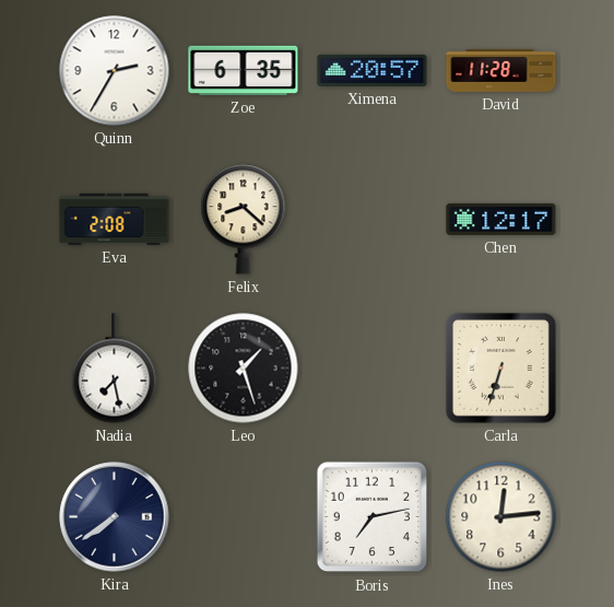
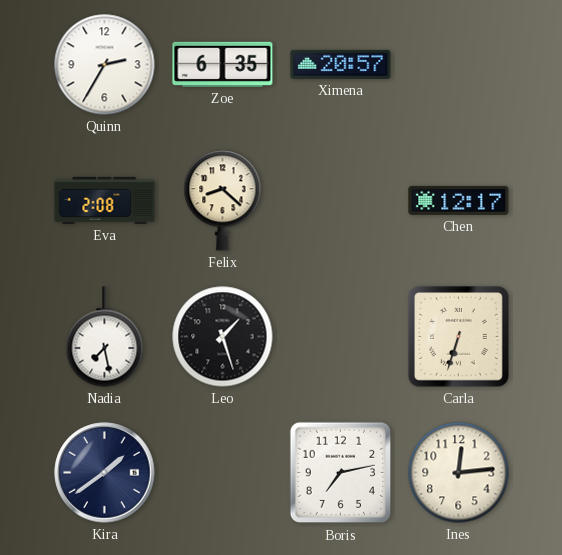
David: 11:28 -> none (501, 70)
Kira: 7:39 -> 1:39 (105, 473)
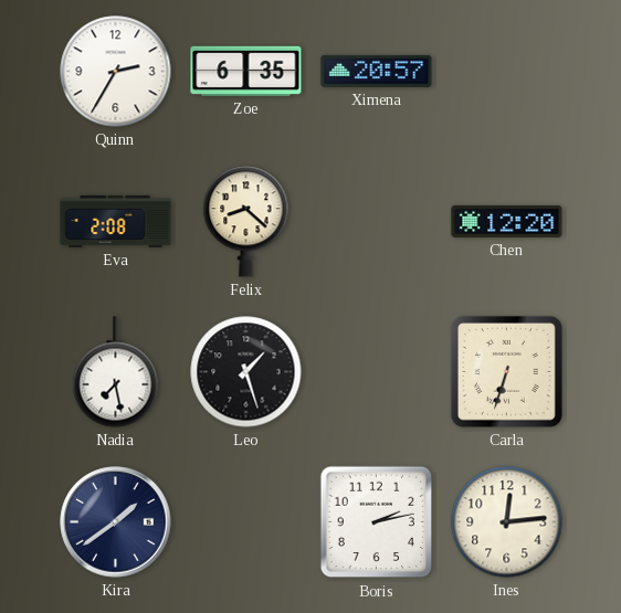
Chen: 12:17 -> 12:20 (507, 221)
Boris: 7:13 -> 2:13 (377, 522)
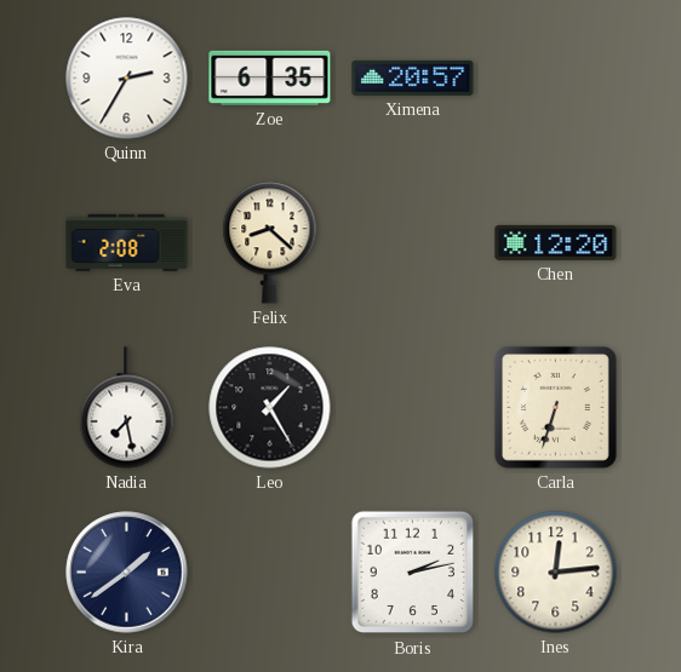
Leo: 1:27 -> 1:25 (270, 408)
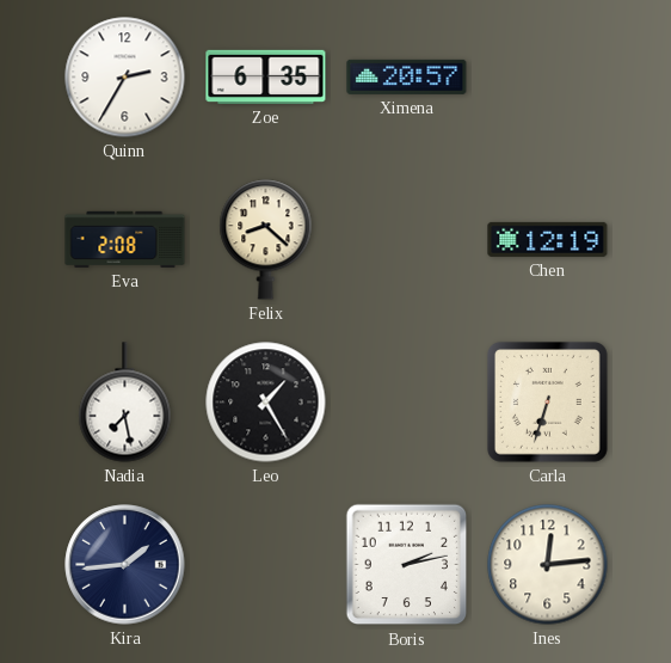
Chen: 12:20 -> 12:19 (548, 239)
Kira: 1:39 -> 1:44 (125, 565)
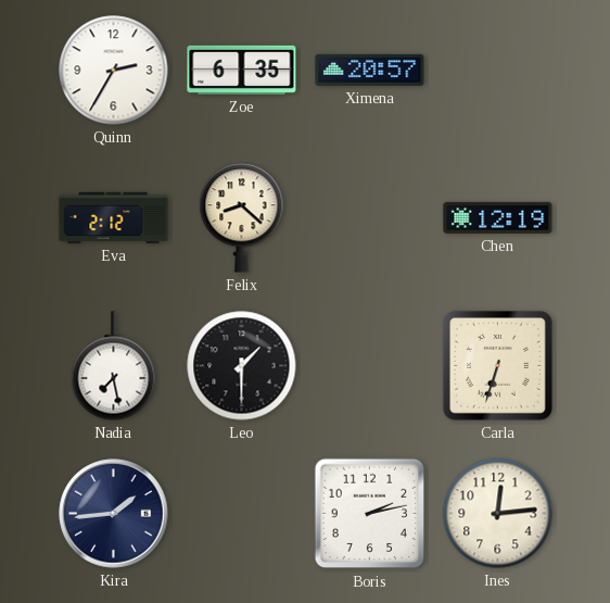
Eva: 2:08 -> 2:12 (114, 217)
Leo: 1:25 -> 1:30 (242, 366)
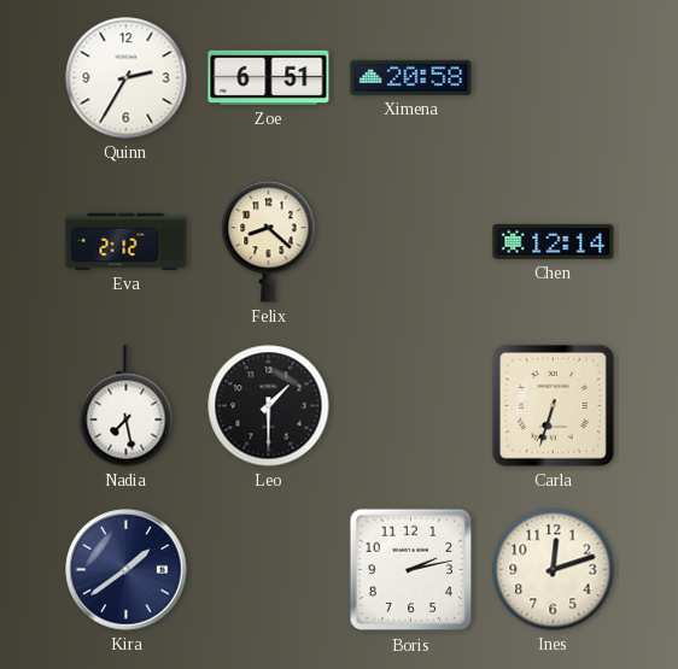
Zoe: 6:35 -> 6:51 (269, 77)
Ximena: 20:57 -> 20:58 (411, 77)
Chen: 12:19 -> 12:14 (554, 241)
Kira: 1:44 -> 1:39 (127, 570)
Ines: 12:14 -> 12:12 (554, 570)
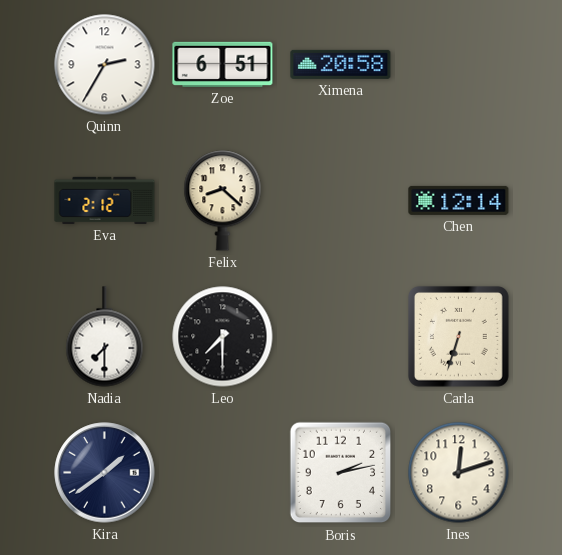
Nadia: 7:28 -> 7:30 (105, 337)
Leo: 1:30 -> 7:30 (223, 337)
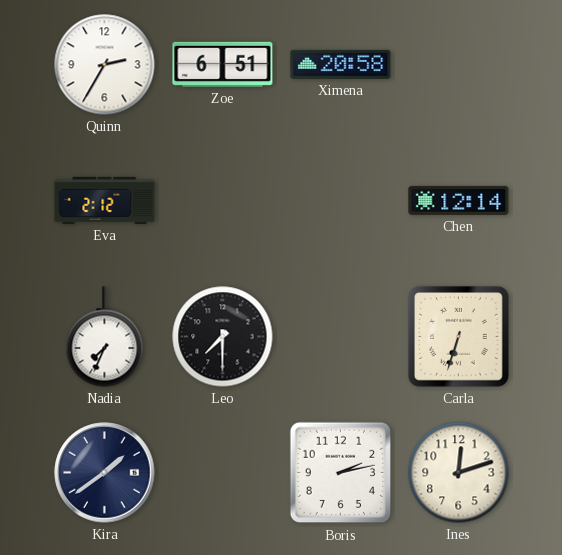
Felix: 8:22 -> none (223, 201)
Nadia: 7:30 -> 7:34 (105, 337)
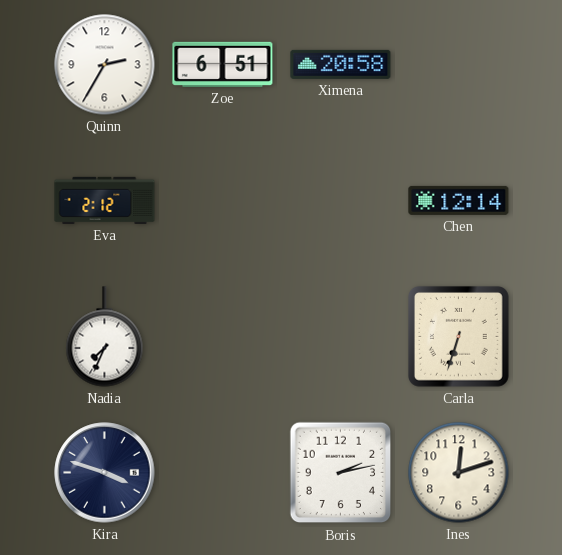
Leo: 7:30 -> none (223, 337)
Kira: 1:39 -> 3:48 (105, 473)
